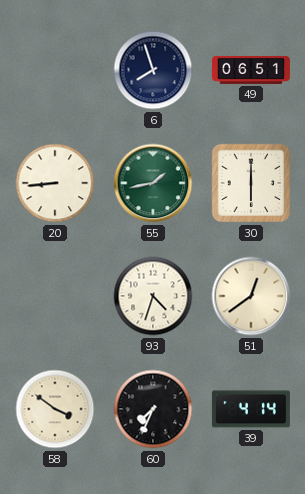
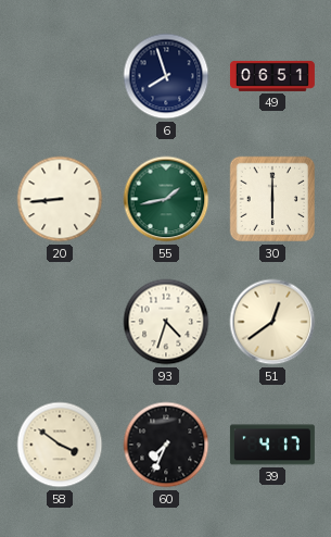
39: 4:14 -> 4:17 (272, 445)
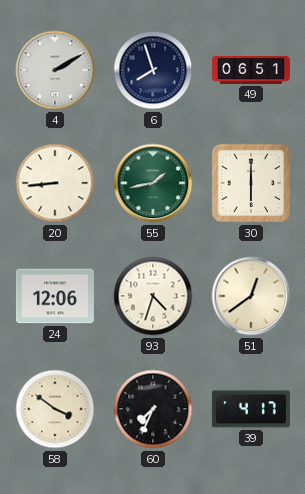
4: none -> 2:10 (55, 70)
24: none -> 12:06 (55, 296)
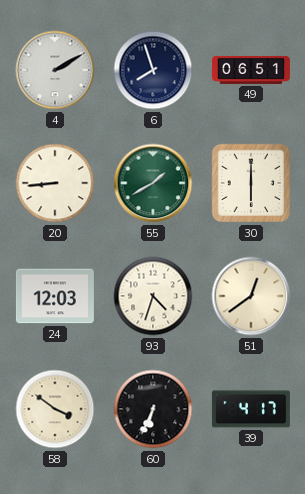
55: 1:43 -> 1:40 (153, 183)
24: 12:06 -> 12:03 (55, 296)
60: 7:34 -> 6:34 (153, 409)
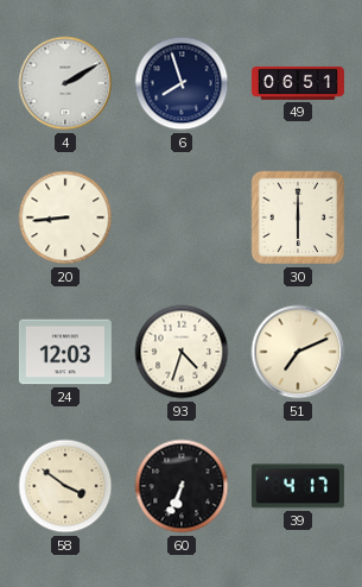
55: 1:40 -> none (153, 183)
51: 12:39 -> 7:11 (298, 352)
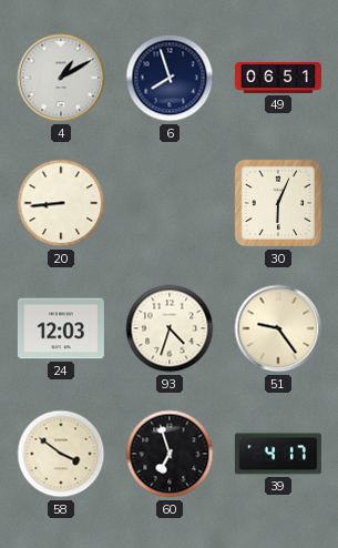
4: 2:10 -> 1:10 (61, 78)
30: 6:00 -> 6:04 (278, 203)
51: 7:11 -> 9:24 (278, 328)
60: 6:34 -> 6:57 (170, 454)
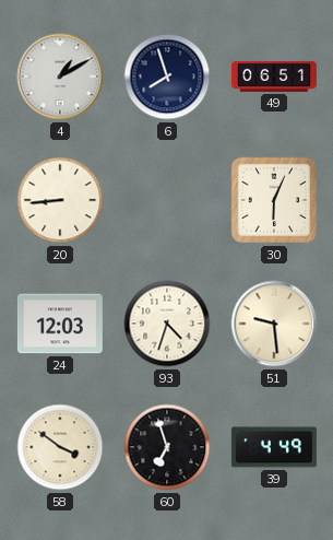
51: 9:24 -> 9:29 (274, 324)
39: 4:17 -> 4:49 (274, 447)
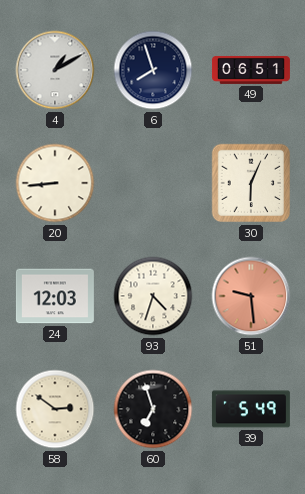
51 dial: cream -> salmon (251, 296)
58: 3:51 -> 2:51 (55, 409)
39: 4:49 -> 5:49 (251, 409)
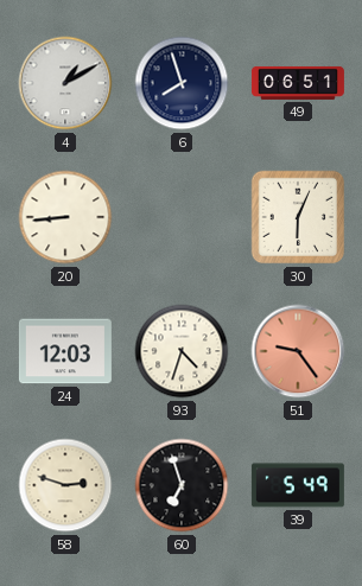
51: 9:29 -> 9:24 (298, 351)
58: 2:51 -> 2:48 (65, 485)
